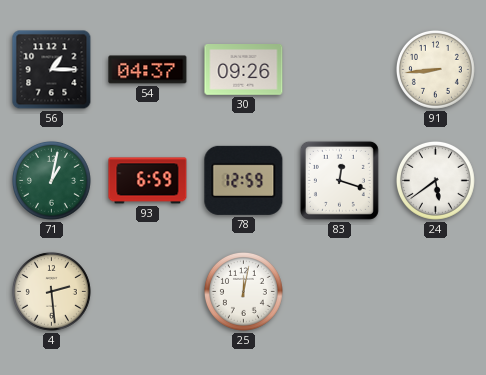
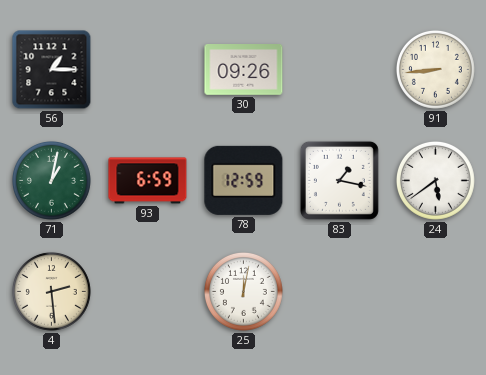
54: 04:37 -> none (148, 70)
83: 12:18 -> 1:17 (339, 180)
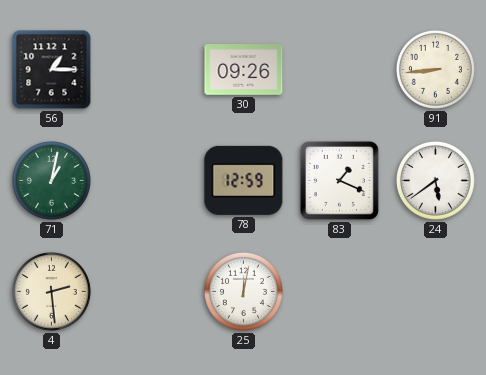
93: 6:59 -> none (148, 181)
83: 1:17 -> 1:19 (339, 180)
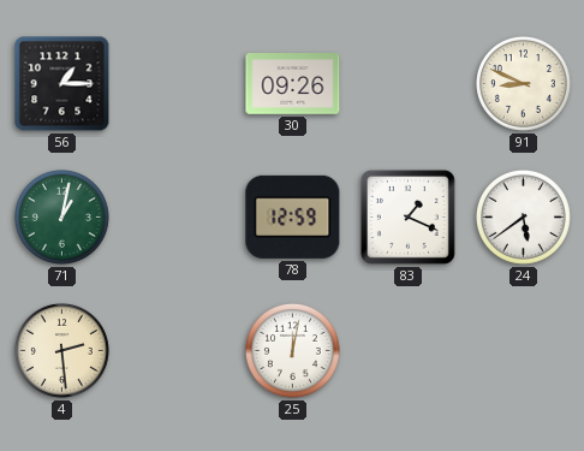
91: 8:44 -> 8:49 (523, 83)
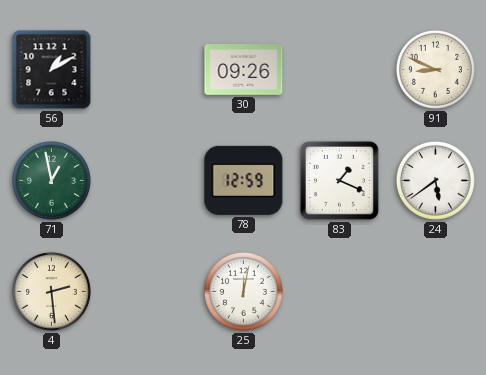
56: 1:15 -> 1:10 (52, 70)
71: 1:02 -> 12:58 (51, 180)
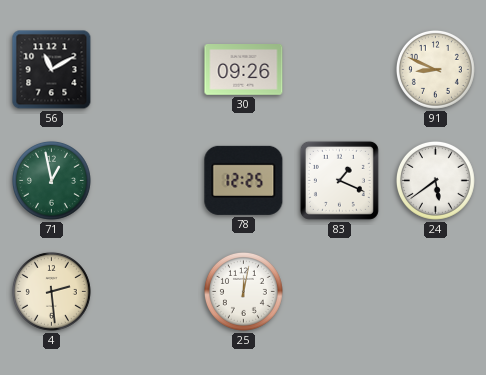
56: 1:10 -> 11:10 (52, 70)
78: 12:59 -> 12:25 (244, 180)
